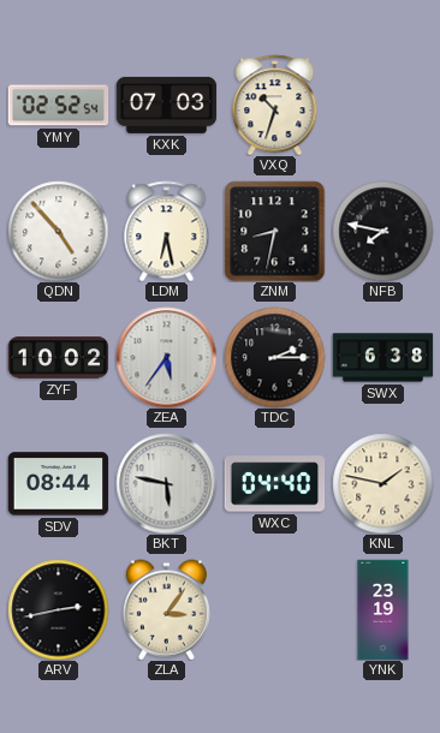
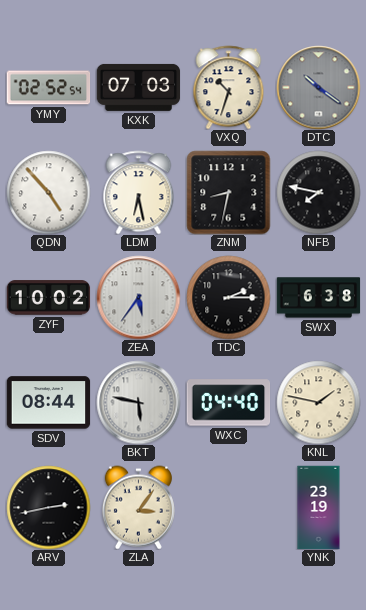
DTC: none -> 10:21 (318, 87)
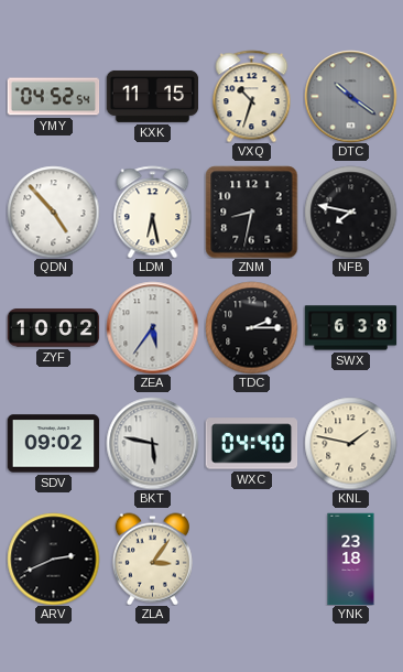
YMY: 02:52 -> 04:52 (53, 97)
KXK: 07:03 -> 11:15 (152, 96)
SDV: 08:44 -> 09:02 (53, 444)
ARV: 2:43 -> 2:41 (53, 559)
YNK: 23:19 -> 23:18 (351, 559)
